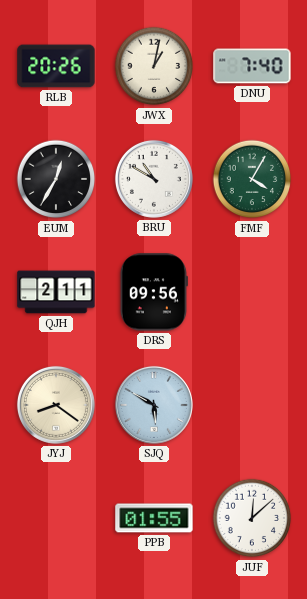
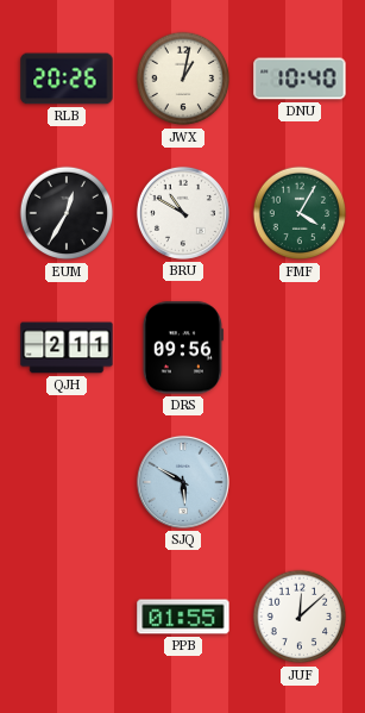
DNU: 7:40 -> 10:40 (300, 79)
JYJ: 8:21 -> none (56, 405)
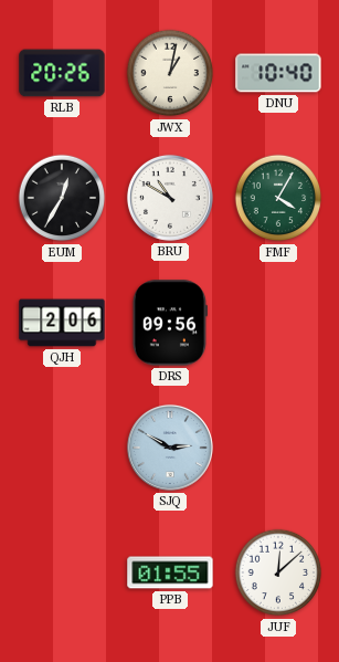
QJH: 2:11 -> 2:06 (62, 323)
SJQ: 5:50 -> 2:50 (170, 448)
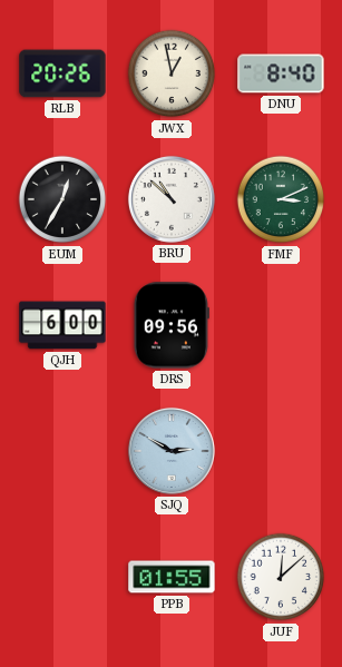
JWX: 1:02 -> 12:58 (172, 73)
DNU: 10:40 -> 8:40 (281, 73)
BRU: 10:50 -> 10:52 (172, 199)
FMF: 4:05 -> 3:11 (281, 199)
QJH: 2:06 -> 6:00 (62, 325)
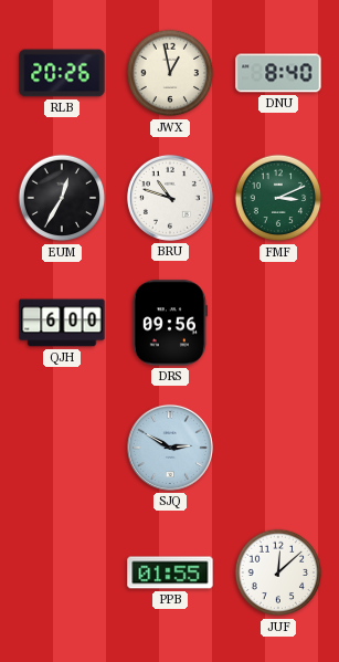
BRU: 10:52 -> 10:48 (170, 198)
